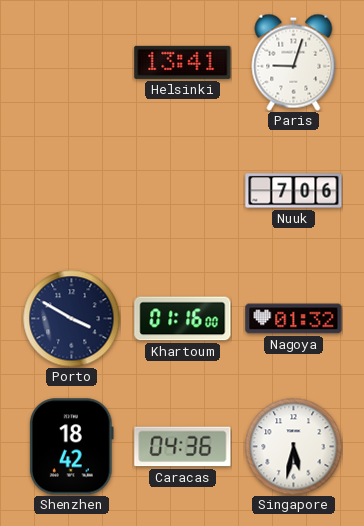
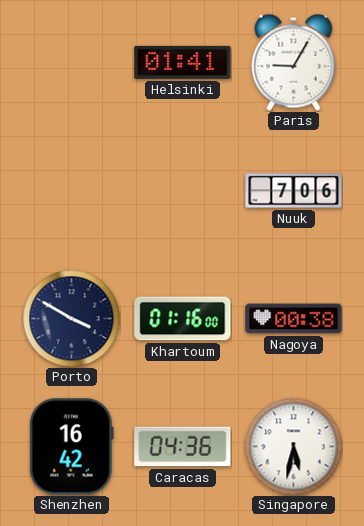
Helsinki: 13:41 -> 01:41 (183, 62)
Paris: 9:03 -> 9:05 (294, 62)
Nagoya: 01:32 -> 00:38 (294, 319)
Shenzhen: 18:42 -> 16:42 (72, 447)
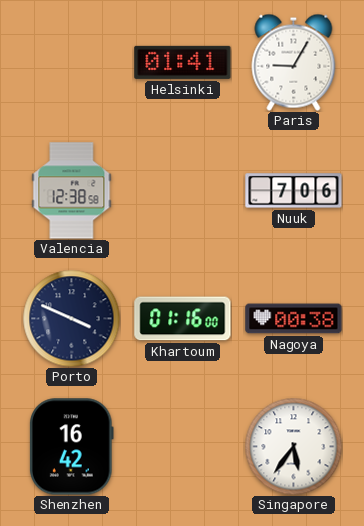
Valencia: none -> 12:38 (72, 191)
Porto: 3:50 -> 3:49 (71, 318)
Caracas: 04:36 -> none (183, 447)
Singapore: 5:32 -> 5:36 (293, 446)
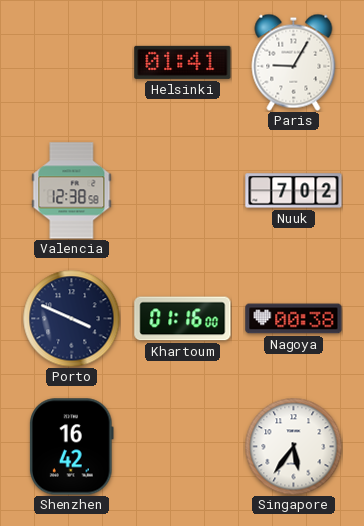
Nuuk: 7:06 -> 7:02 (294, 191)
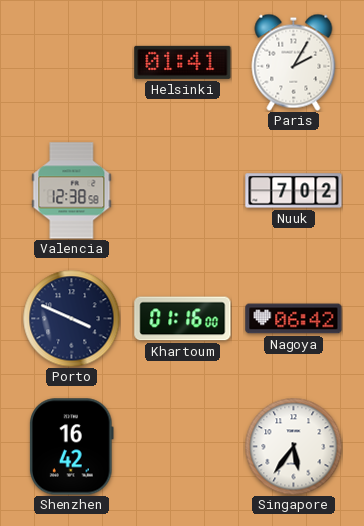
Paris: 9:05 -> 2:05 (294, 62)
Nagoya: 00:38 -> 06:42 (294, 319)
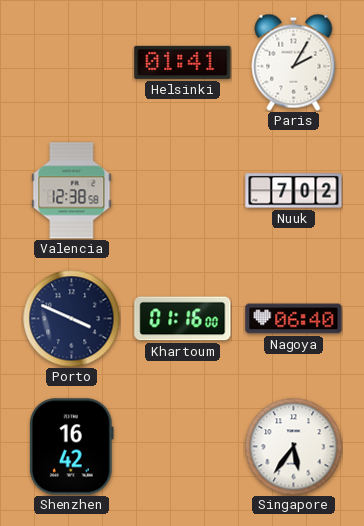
Nagoya: 06:42 -> 06:40 (294, 319)
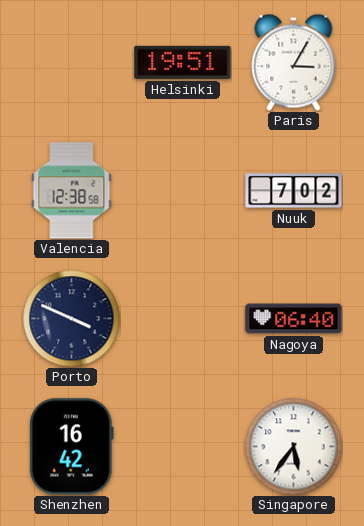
Helsinki: 01:41 -> 19:51 (183, 62)
Paris: 2:05 -> 3:05 (294, 62)
Khartoum: 01:16 -> none (183, 319)
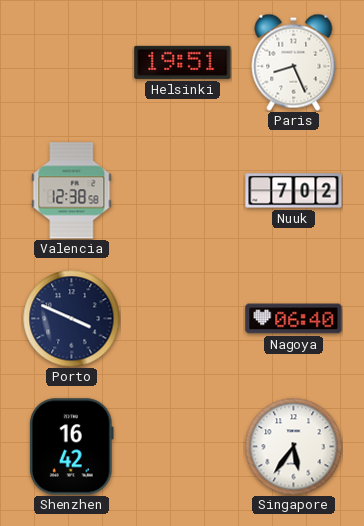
Paris: 3:05 -> 8:26 (294, 62)
